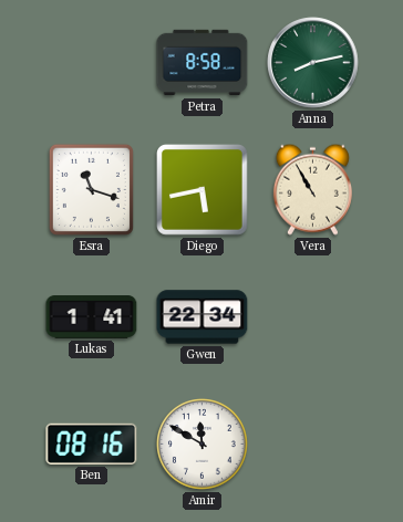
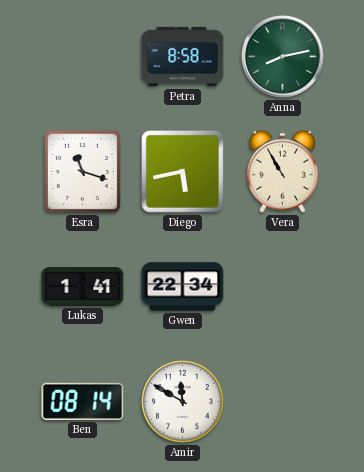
Ben: 08:16 -> 08:14 (83, 401)
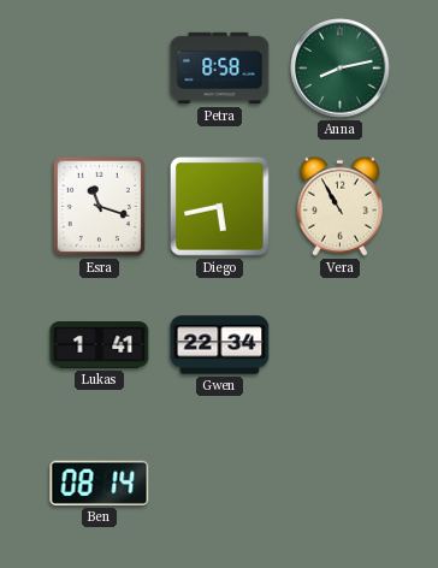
Amir: 11:50 -> none (183, 402)
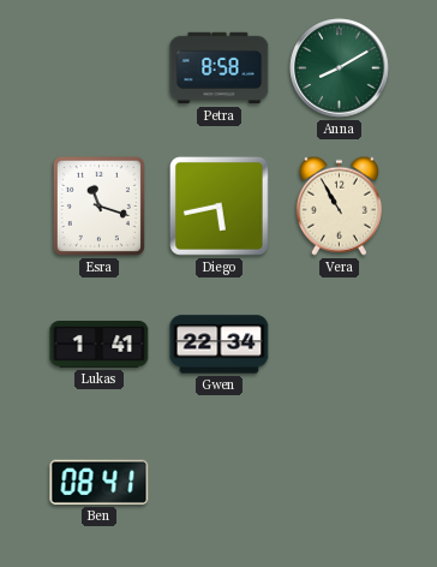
Anna: 8:13 -> 8:10 (340, 68)
Ben: 08:14 -> 08:41 (100, 482)
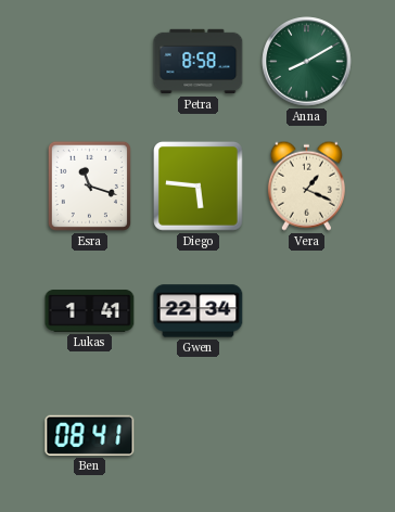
Diego: 5:43 -> 5:46 (199, 187)
Vera: 10:55 -> 1:19 (306, 185)
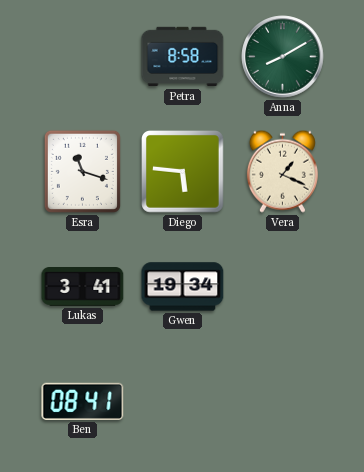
Lukas: 1:41 -> 3:41 (83, 287)
Gwen: 22:34 -> 19:34 (183, 287)
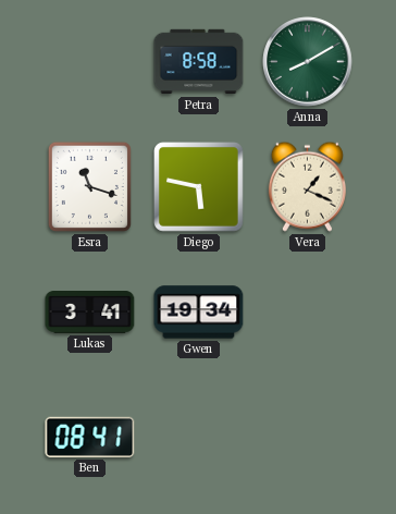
Diego: 5:46 -> 5:47 (199, 187)
